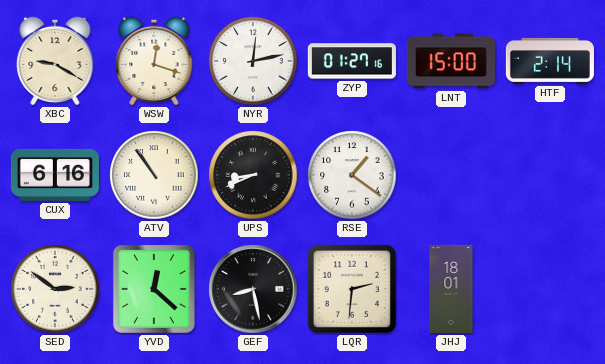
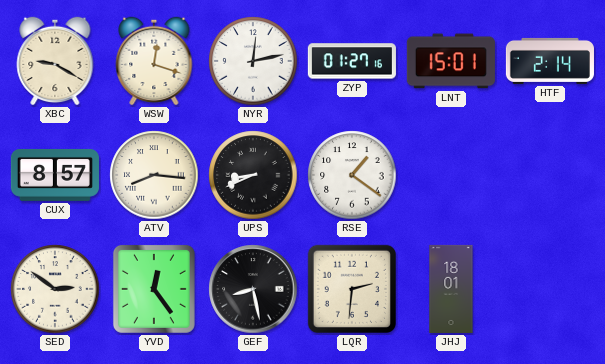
LNT: 15:00 -> 15:01 (451, 61)
CUX: 6:16 -> 8:57 (55, 175)
ATV: 10:54 -> 8:16 (154, 175)
YVD: 12:22 -> 12:24 (154, 289)
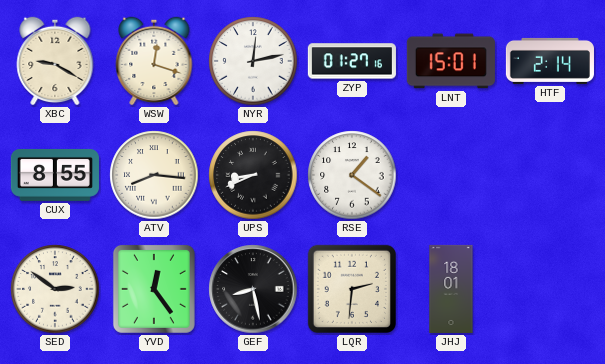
CUX: 8:57 -> 8:55 (55, 175)
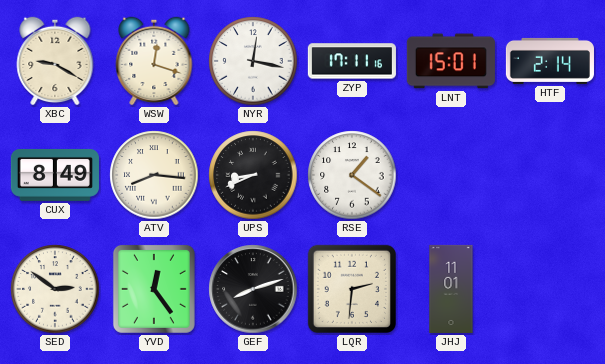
NYR: 12:13 -> 12:17 (253, 61)
ZYP: 01:27 -> 17:11 (352, 61)
CUX: 8:55 -> 8:49 (55, 175)
GEF: 8:28 -> 8:12 (253, 289)
JHJ: 18:01 -> 11:01 (451, 289)
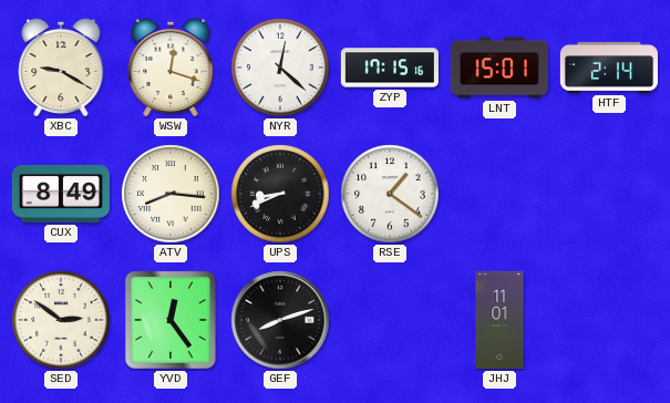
NYR: 12:17 -> 12:22 (280, 68)
ZYP: 17:11 -> 17:15 (390, 68)
LQR: 2:31 -> none (352, 289)
